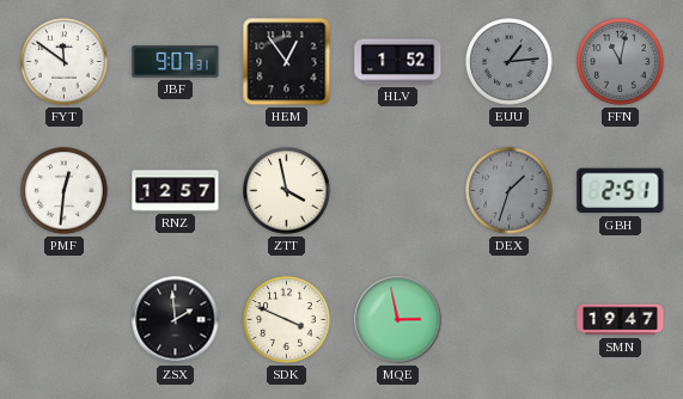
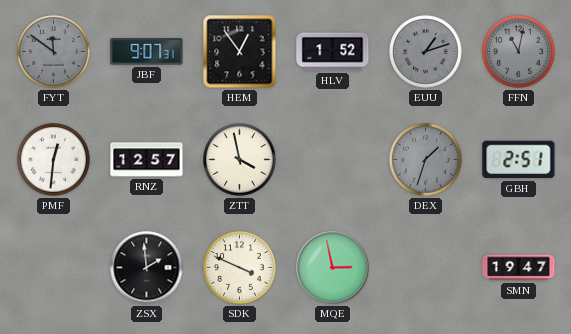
FYT dial: white -> grey (54, 52)
EUU: 1:14 -> 1:12 (426, 52)
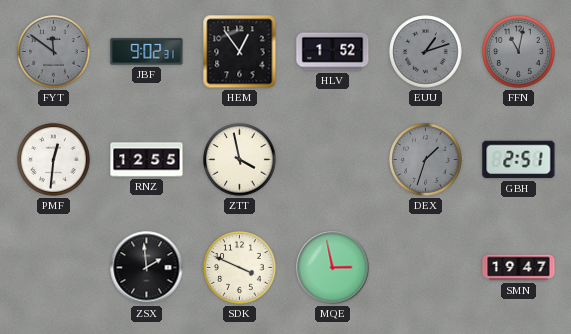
JBF: 9:07 -> 9:02 (147, 52)
RNZ: 12:57 -> 12:55 (147, 160)
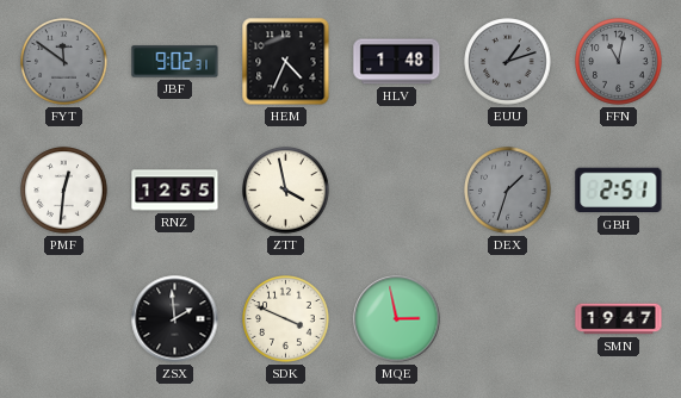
HEM: 12:54 -> 4:34 (286, 62)
HLV: 1:52 -> 1:48 (397, 62)
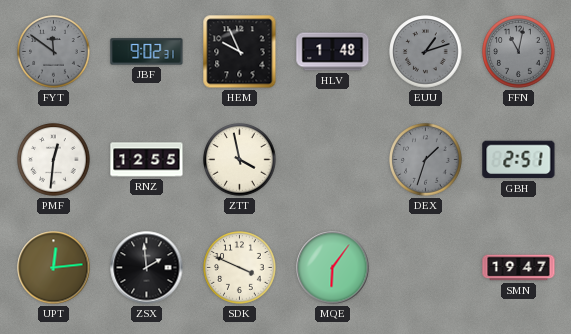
HEM: 4:34 -> 9:56 (240, 52)
UPT: none -> 12:14 (54, 268)
MQE: 2:58 -> 6:06 (333, 268)
